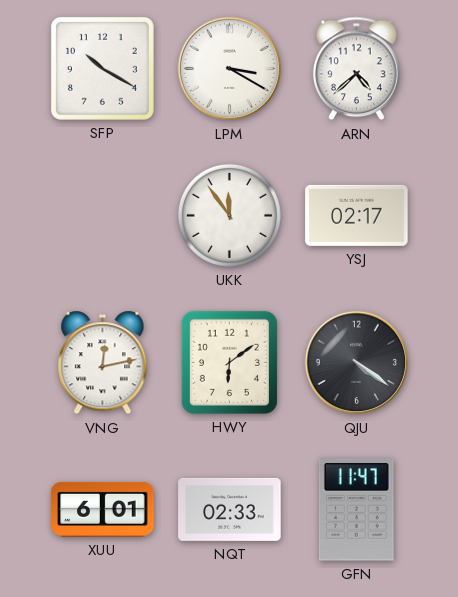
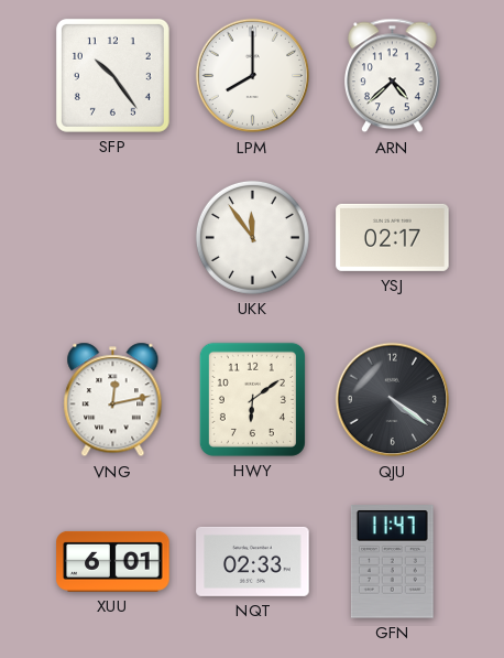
SFP: 10:20 -> 10:24 (112, 75)
LPM: 3:20 -> 8:00 (253, 76)
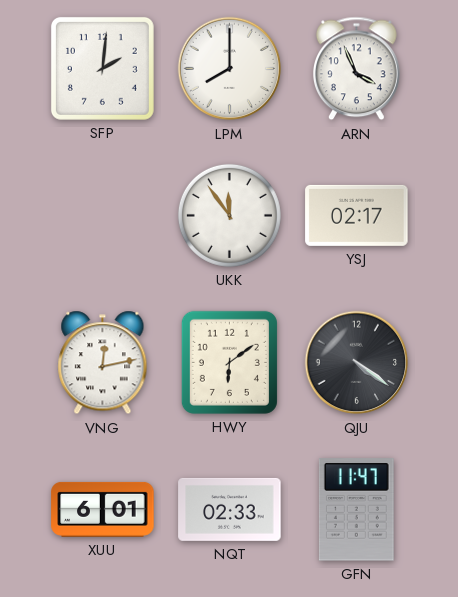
SFP: 10:24 -> 2:01 (102, 68)
ARN: 4:38 -> 3:56 (357, 69)
